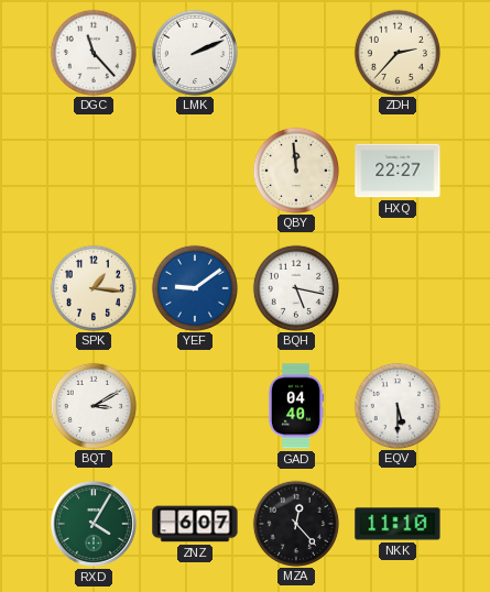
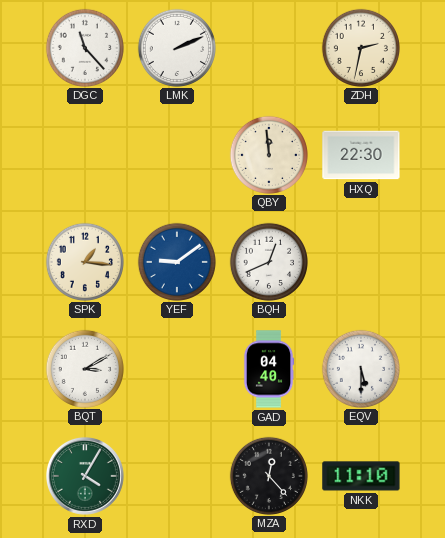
ZDH: 2:37 -> 2:32 (360, 47)
HXQ: 22:27 -> 22:30 (361, 155)
BQH: 5:17 -> 12:41 (268, 261)
ZNZ: 6:07 -> none (195, 524)
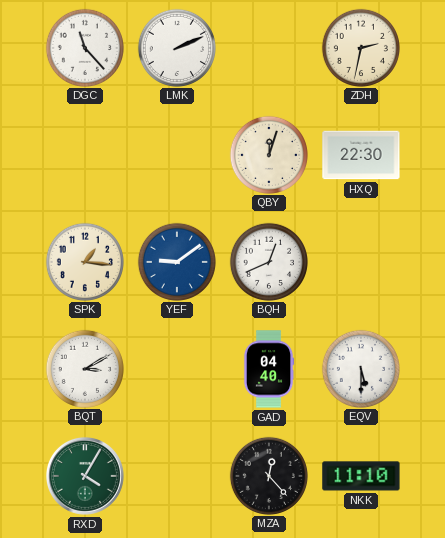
QBY: 11:59 -> 12:03 (268, 154)
